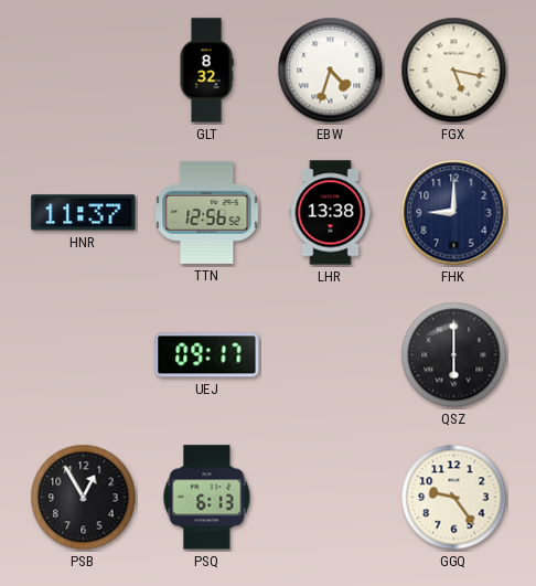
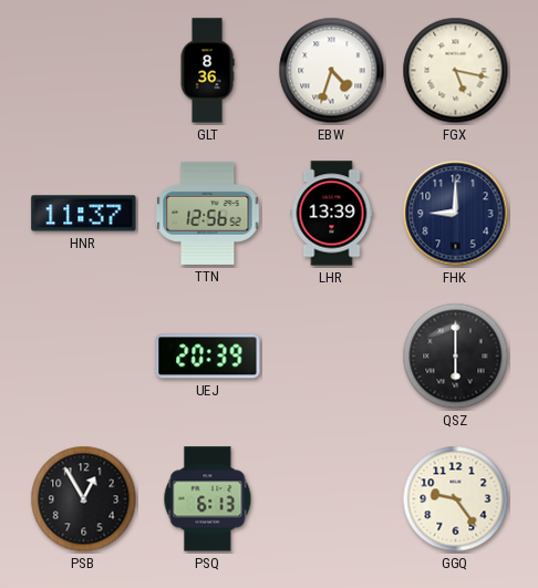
GLT: 8:32 -> 8:36 (207, 71)
LHR: 13:38 -> 13:39 (332, 214)
UEJ: 09:17 -> 20:39 (208, 357)
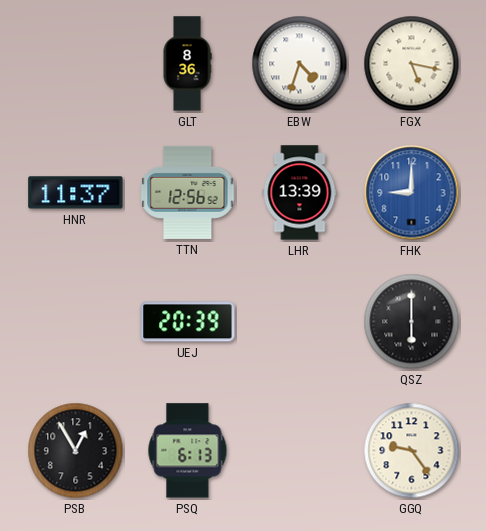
FHK dial: navy -> blue (412, 193)
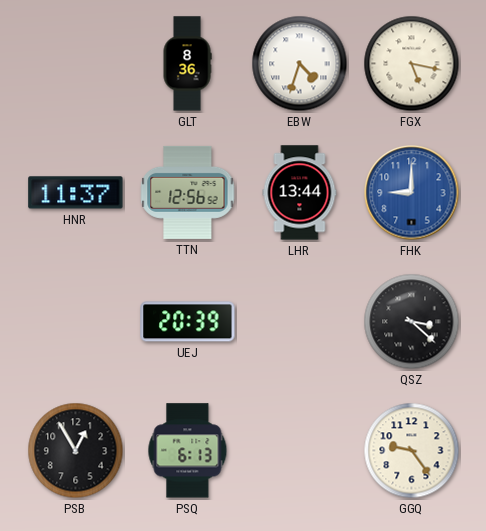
LHR: 13:39 -> 13:44 (300, 193)
QSZ: 6:00 -> 3:22 (412, 322)
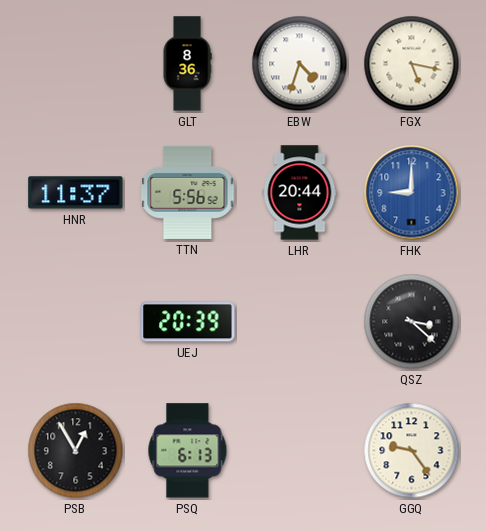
TTN: 12:56 -> 5:56 (188, 192)
LHR: 13:44 -> 20:44 (300, 193)
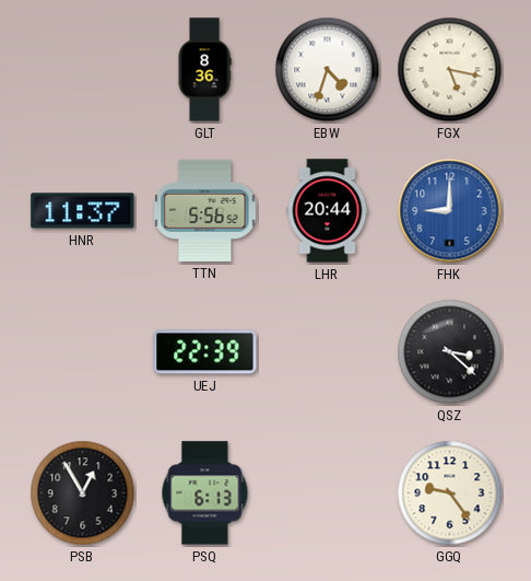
UEJ: 20:39 -> 22:39 (205, 352)
